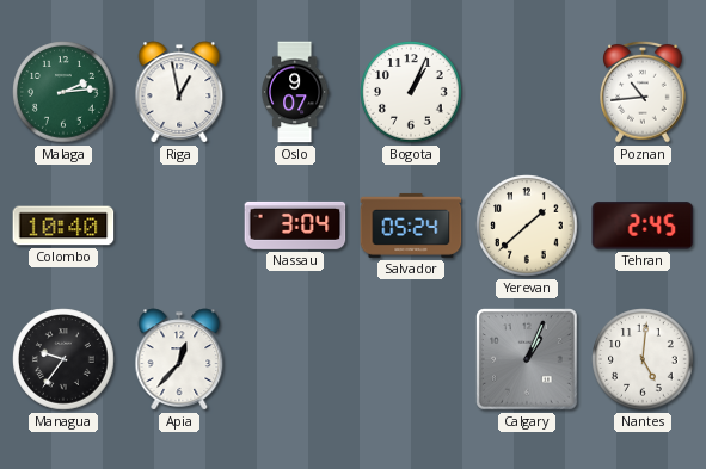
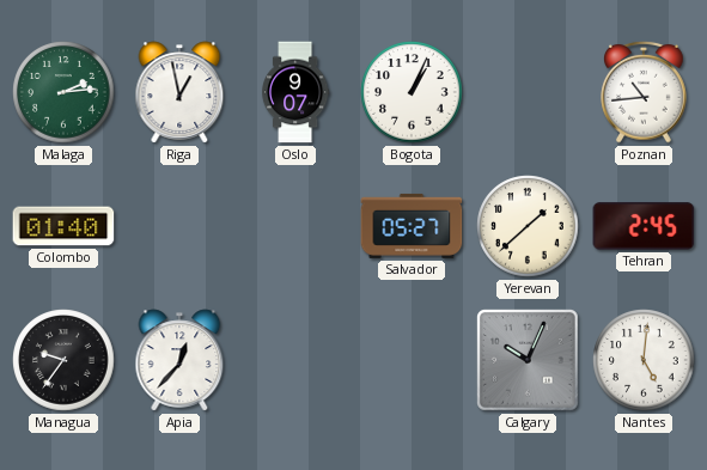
Colombo: 10:40 -> 01:40 (63, 226)
Nassau: 3:04 -> none (295, 226)
Salvador: 05:24 -> 05:27 (412, 226)
Calgary: 1:04 -> 10:04 (529, 361)
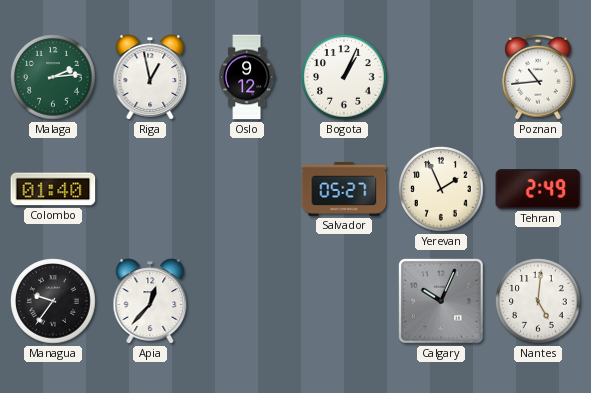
Oslo: 9:07 -> 9:12 (247, 77)
Yerevan: 1:38 -> 1:56 (441, 189)
Tehran: 2:45 -> 2:49 (538, 189)
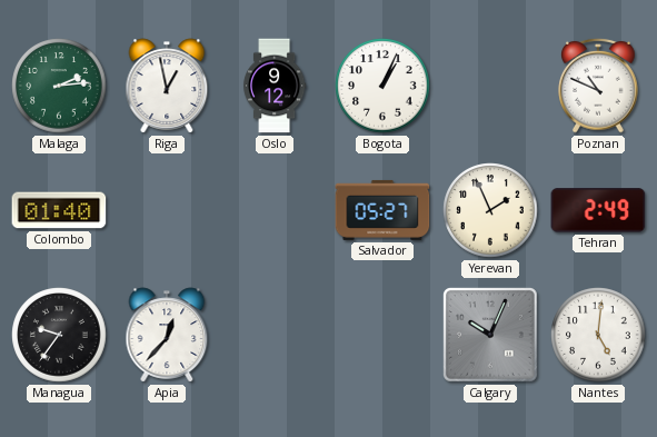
Poznan: 10:44 -> 10:49 (598, 86)
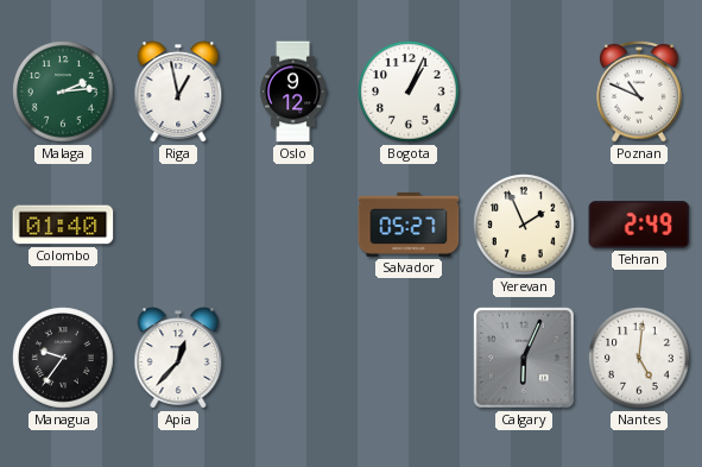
Calgary: 10:04 -> 6:04 (525, 359)
